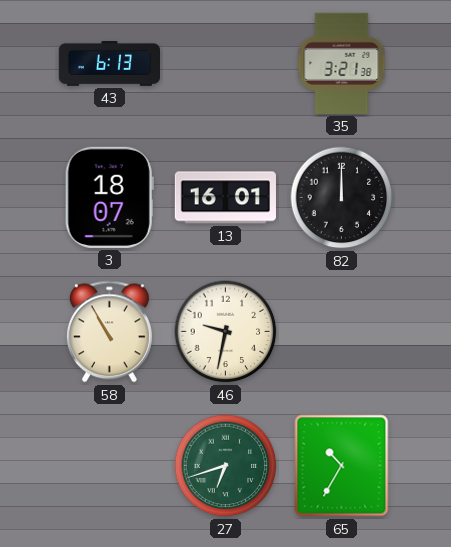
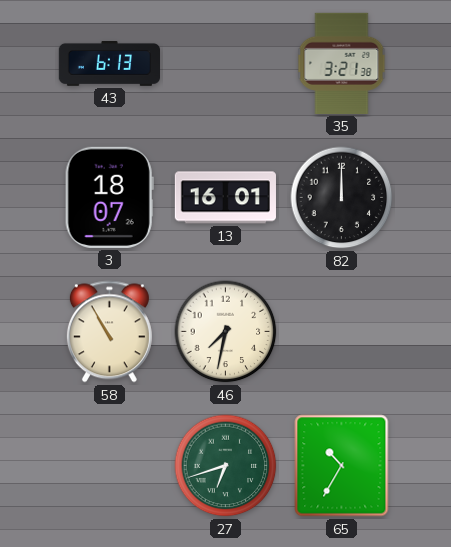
46: 9:32 -> 7:32 (226, 332)
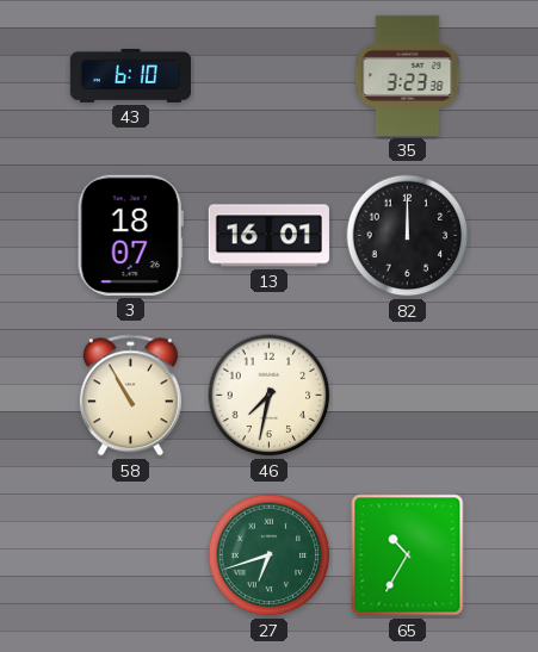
43: 6:13 -> 6:10 (130, 76)
35: 3:21 -> 3:23 (408, 75)
